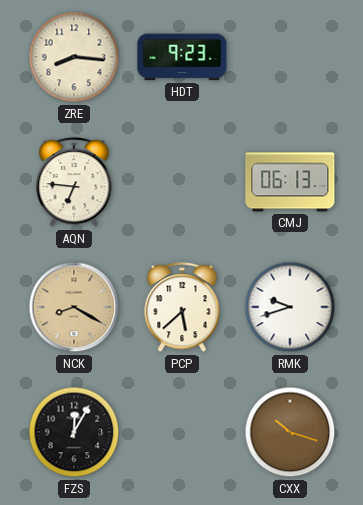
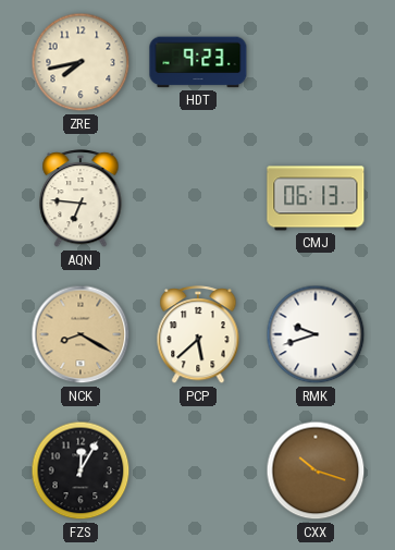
ZRE: 8:16 -> 7:43 (81, 62)
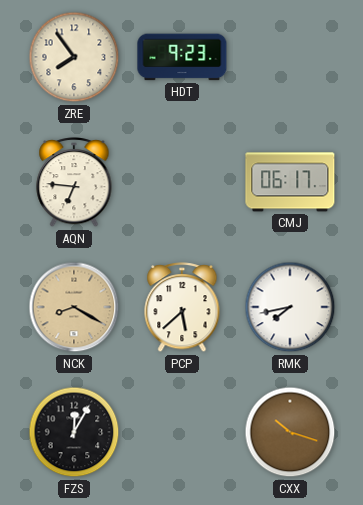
ZRE: 7:43 -> 7:54 (74, 57)
CMJ: 06:13 -> 06:17 (290, 182)
RMK: 9:42 -> 7:43 (290, 307)
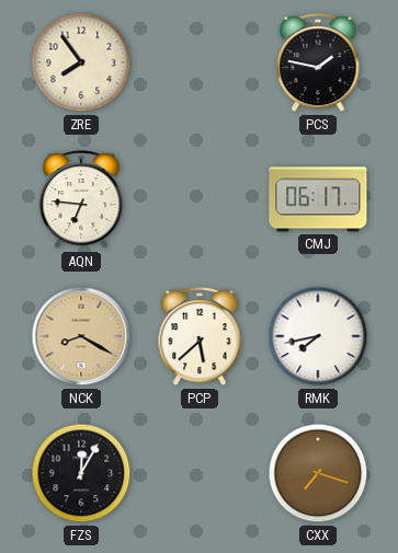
HDT: 9:23 -> none (182, 57)
PCS: none -> 1:47 (318, 64)
CXX: 10:18 -> 7:18 (318, 473)
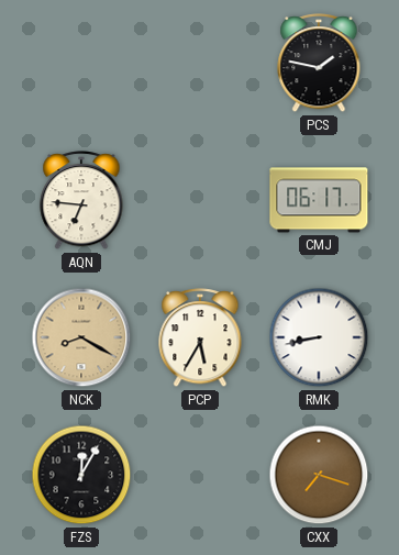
ZRE: 7:54 -> none (81, 62)
PCP: 5:38 -> 5:35 (200, 338)
RMK: 7:43 -> 8:43 (319, 337)
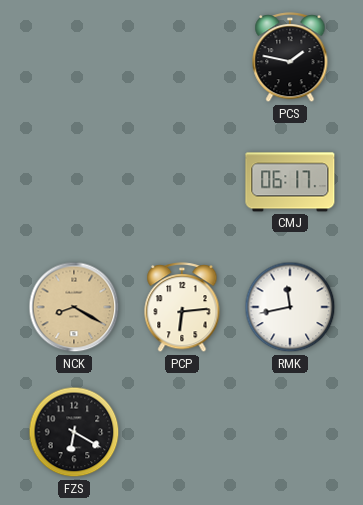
AQN: 6:46 -> none (81, 201)
PCP: 5:35 -> 6:14 (182, 308)
RMK: 8:43 -> 11:43 (290, 307)
FZS: 12:05 -> 6:20 (74, 432)
CXX: 7:18 -> none (319, 475)
